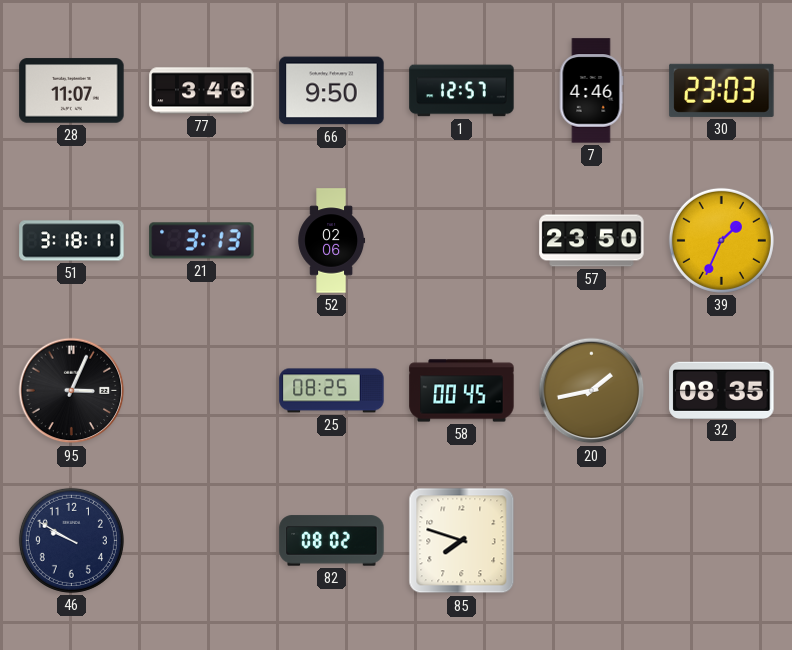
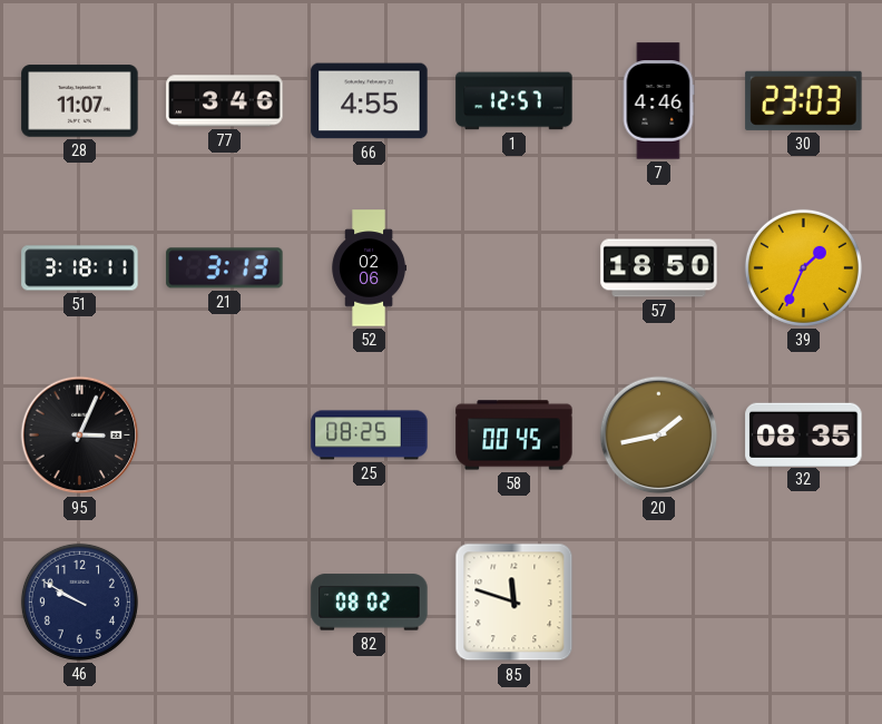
66: 9:50 -> 4:55 (370, 101)
57: 23:50 -> 18:50 (659, 268)
85: 7:48 -> 11:48 (514, 603)
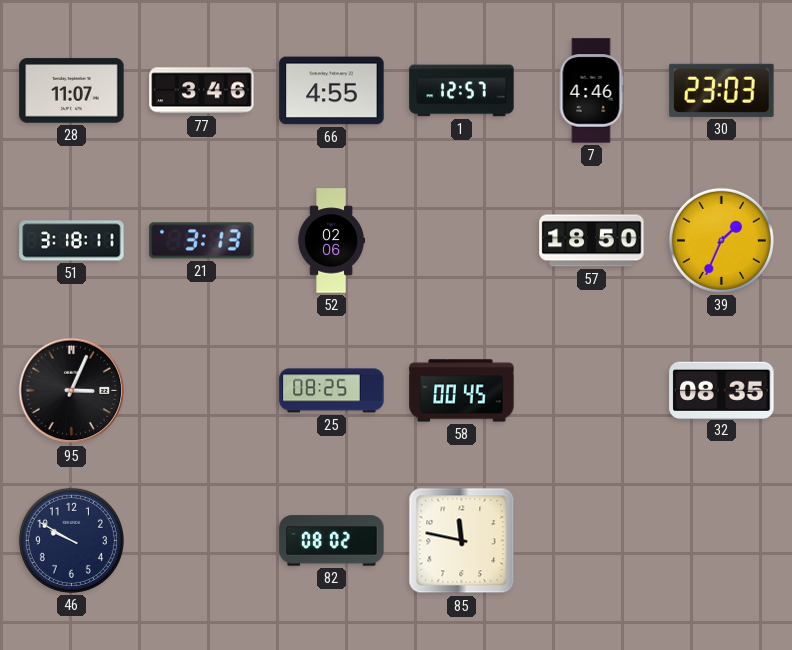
20: 1:43 -> none (659, 436)
85: 11:48 -> 11:47 (462, 541)
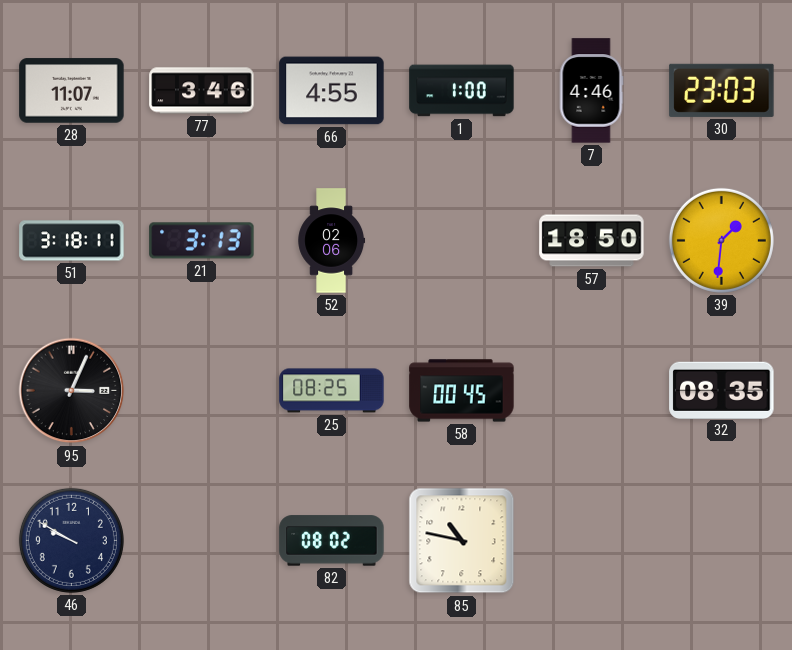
1: 12:57 -> 1:00 (462, 91)
39: 1:34 -> 1:31 (721, 240)
85: 11:47 -> 10:47 (462, 541)
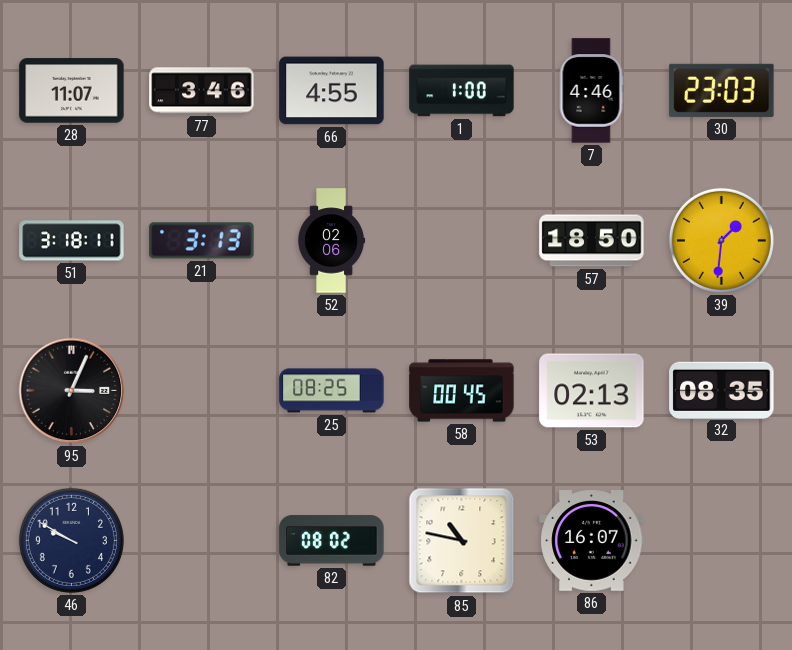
53: none -> 02:13 (592, 391)
86: none -> 16:07 (592, 541)
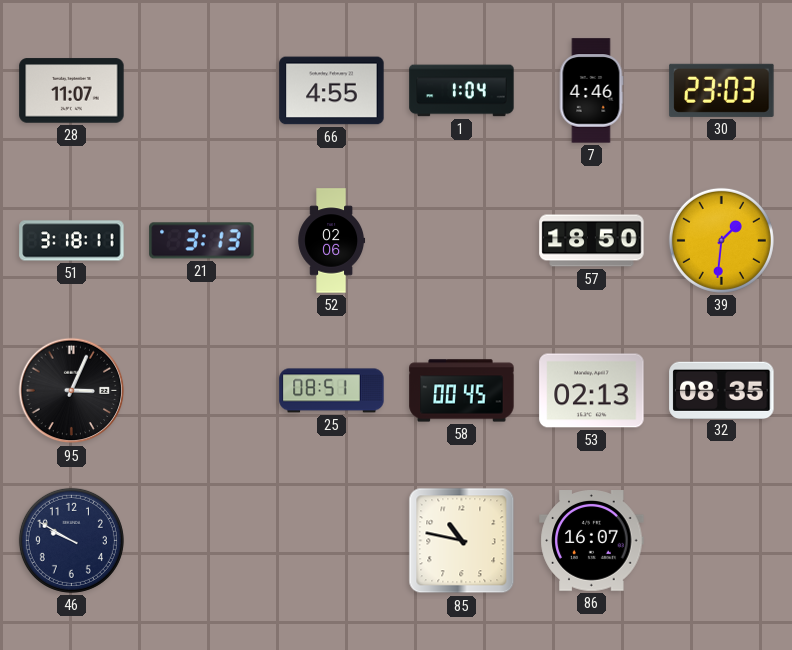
77: 3:46 -> none (202, 91)
1: 1:00 -> 1:04 (462, 91)
25: 08:25 -> 08:51 (332, 391)
82: 08:02 -> none (332, 541)
